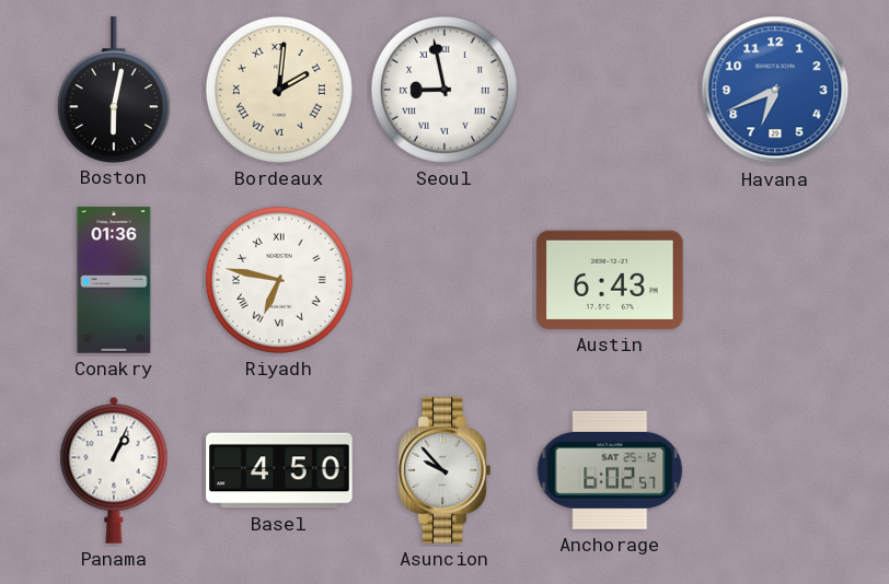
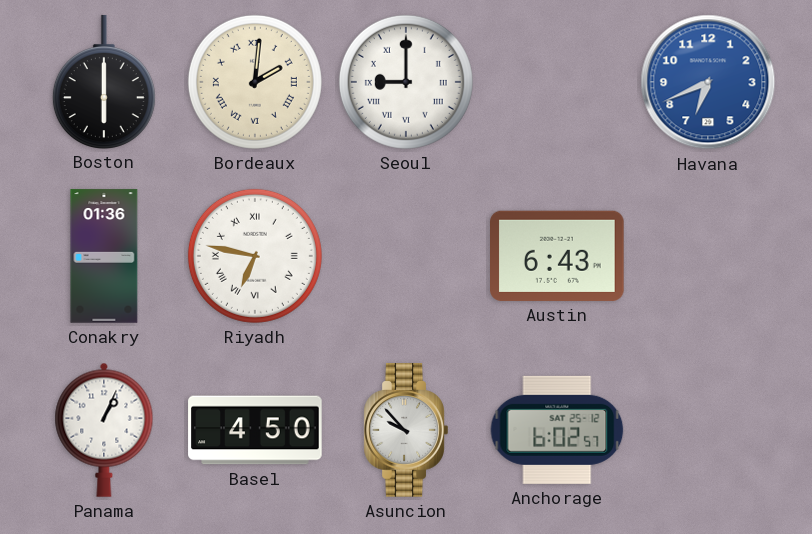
Boston: 6:02 -> 6:00 (104, 82)
Seoul: 8:58 -> 9:00 (406, 82)
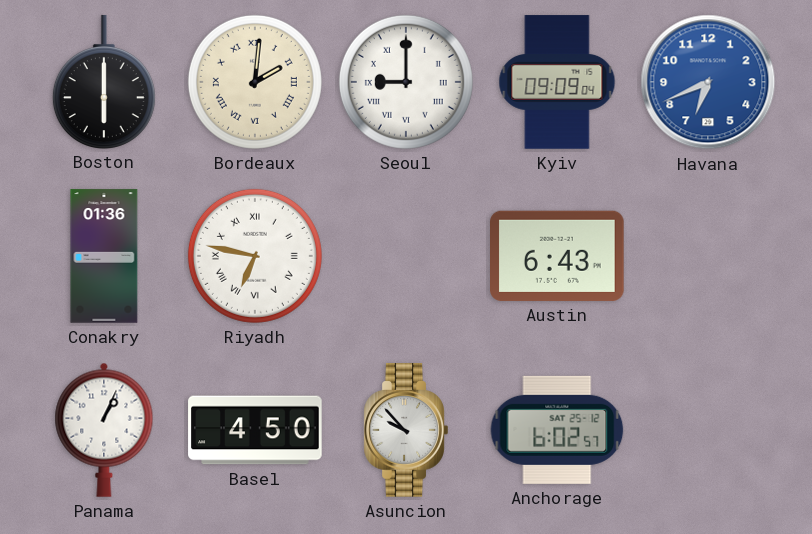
Kyiv: none -> 09:09 (557, 82)
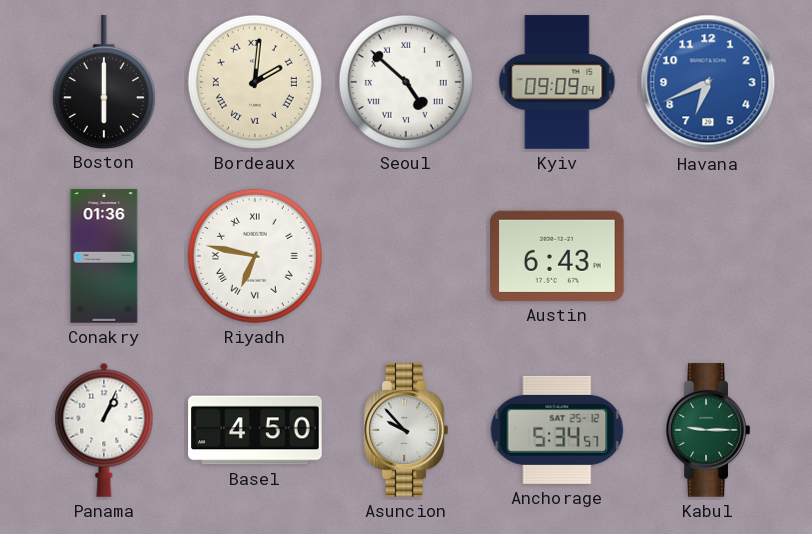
Seoul: 9:00 -> 4:52 (406, 82)
Anchorage: 6:02 -> 5:34 (557, 430)
Kabul: none -> 9:15 (708, 430)
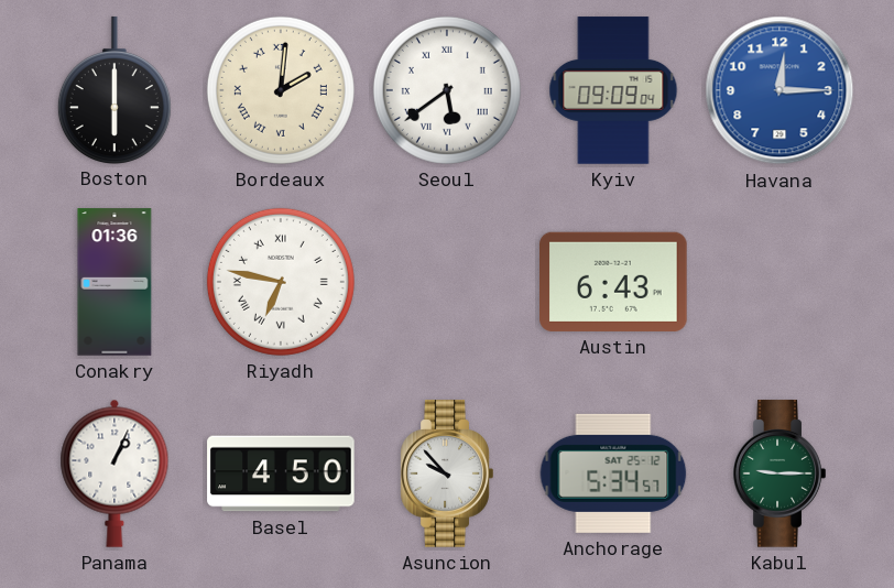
Seoul: 4:52 -> 5:39 (447, 90)
Havana: 6:41 -> 12:15 (779, 90)
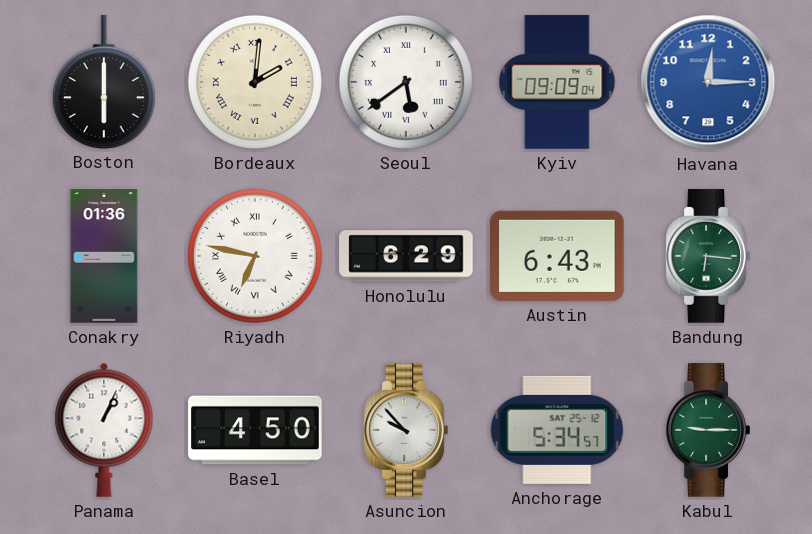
Honolulu: none -> 6:29 (406, 256)
Bandung: none -> 6:16 (708, 256)
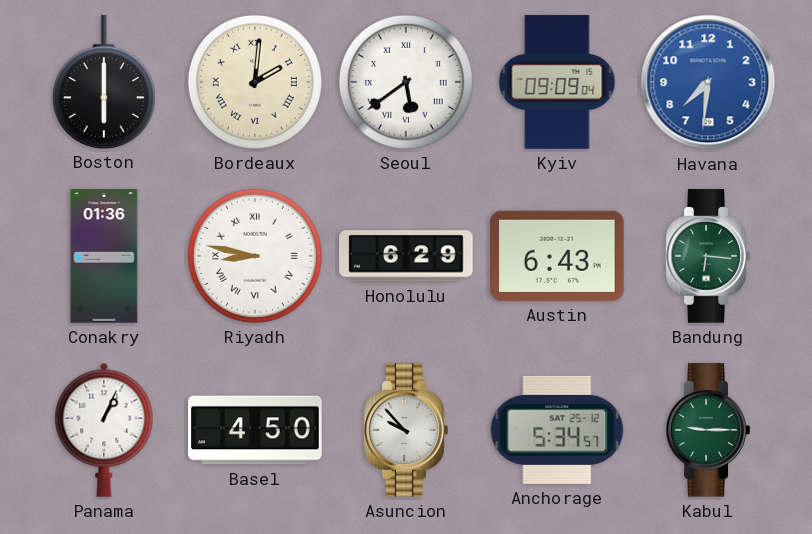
Havana: 12:15 -> 7:31 (708, 82)
Riyadh: 6:47 -> 8:47 (255, 256)
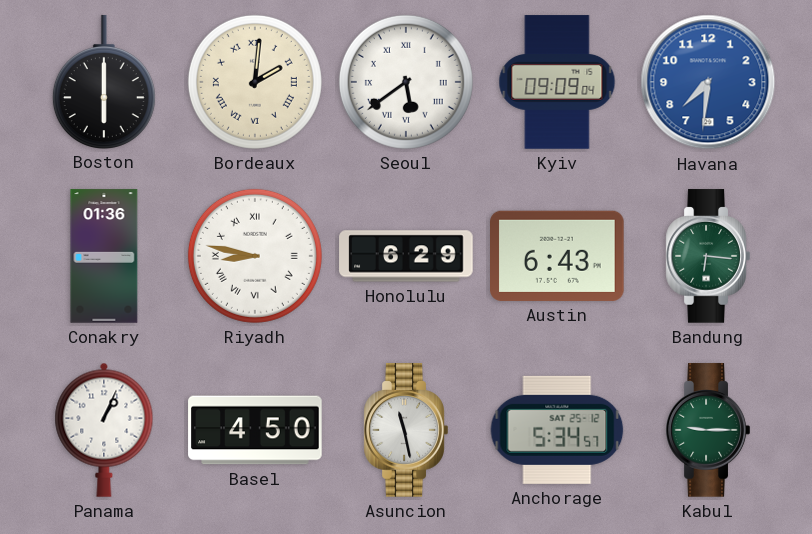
Asuncion: 9:53 -> 11:28 (406, 430)
